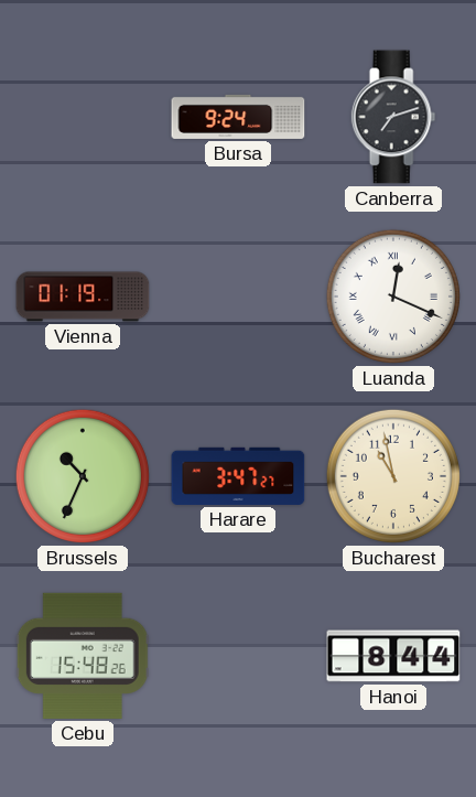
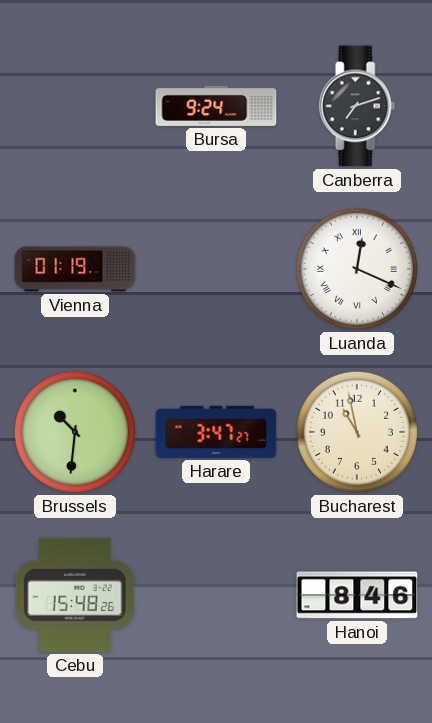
Brussels: 10:34 -> 10:31 (75, 432)
Hanoi: 8:44 -> 8:46 (357, 595)
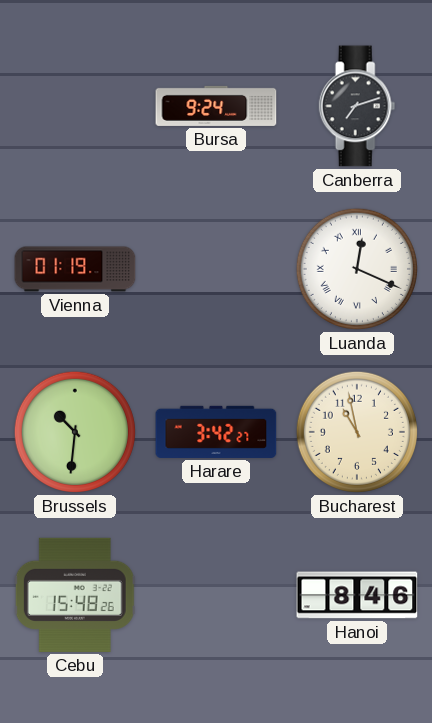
Harare: 3:47 -> 3:42 (216, 432)
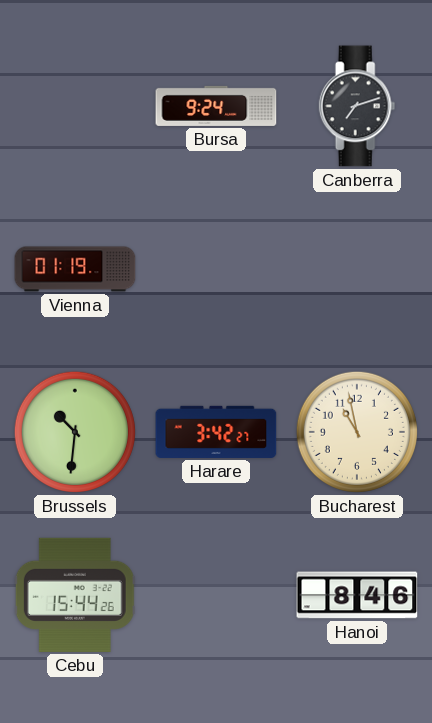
Luanda: 12:19 -> none (357, 269)
Cebu: 15:48 -> 15:44 (75, 595)
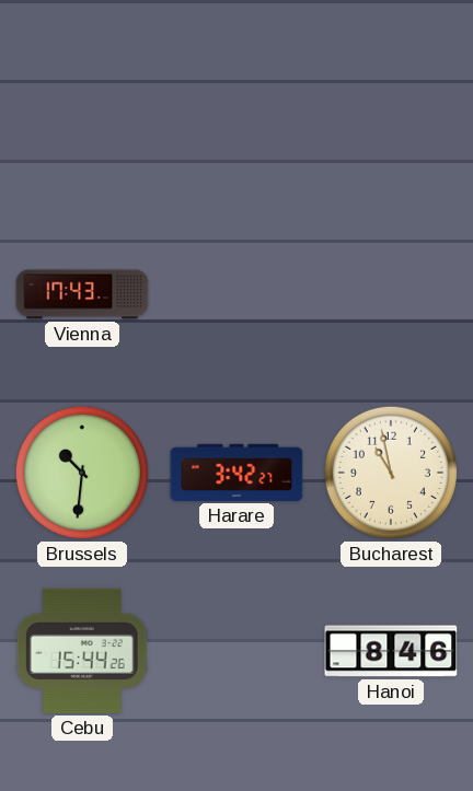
Bursa: 9:24 -> none (216, 106)
Canberra: 7:12 -> none (357, 106)
Vienna: 01:19 -> 17:43 (82, 294)
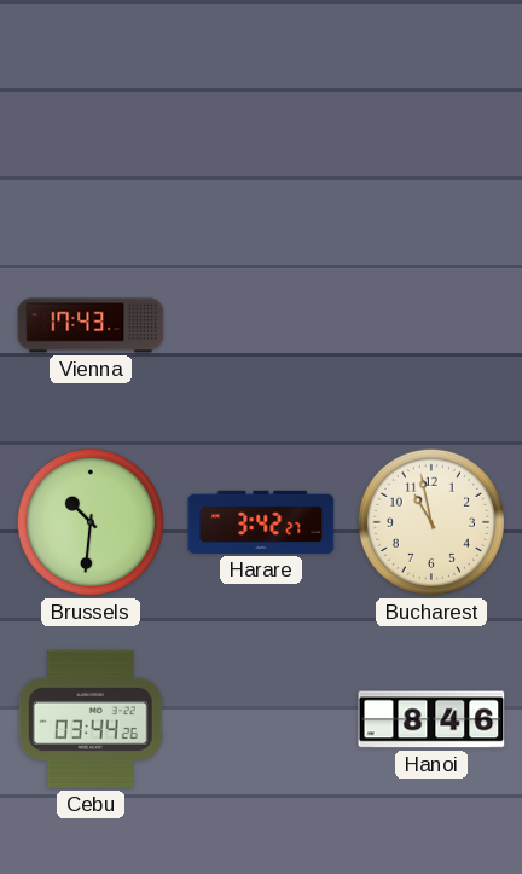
Cebu: 15:44 -> 03:44 (91, 719)
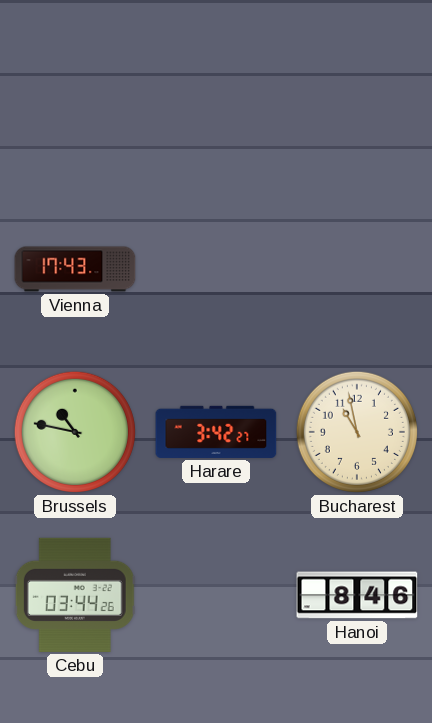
Brussels: 10:31 -> 10:47 (75, 432)
